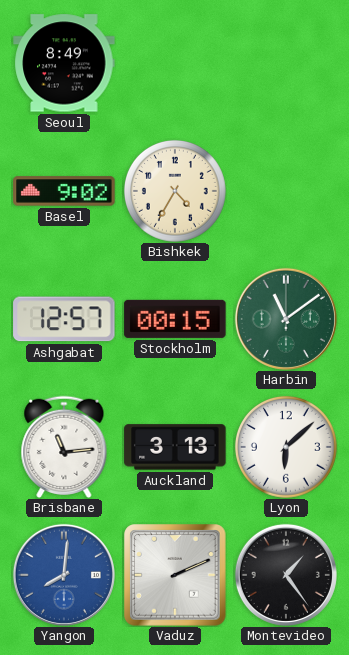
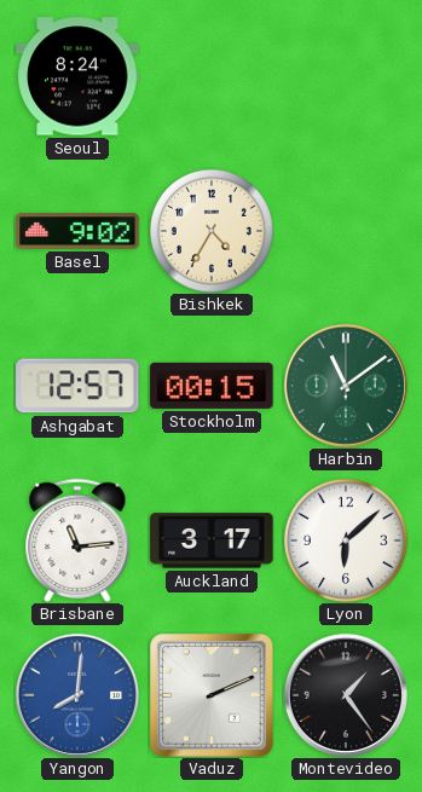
Seoul: 8:49 -> 8:24 (77, 76)
Auckland: 3:13 -> 3:17 (212, 540)
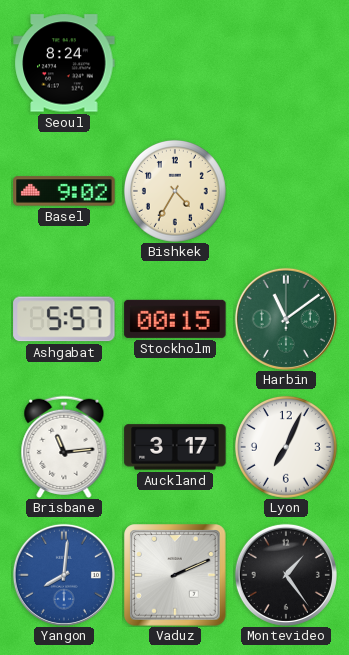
Ashgabat: 12:57 -> 5:57 (64, 319)
Lyon: 6:08 -> 7:04 (286, 447)
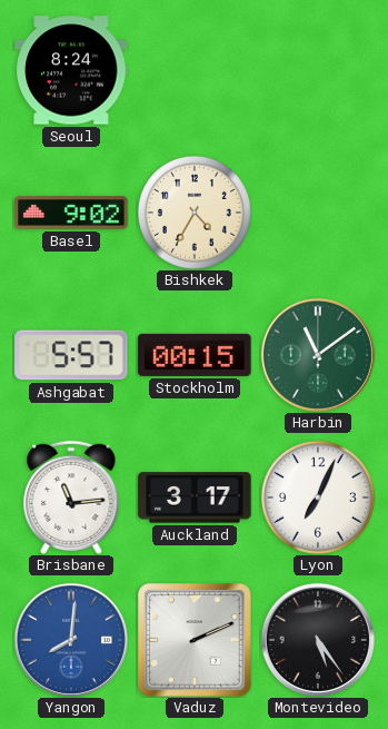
Montevideo: 1:24 -> 5:24 (318, 640)
